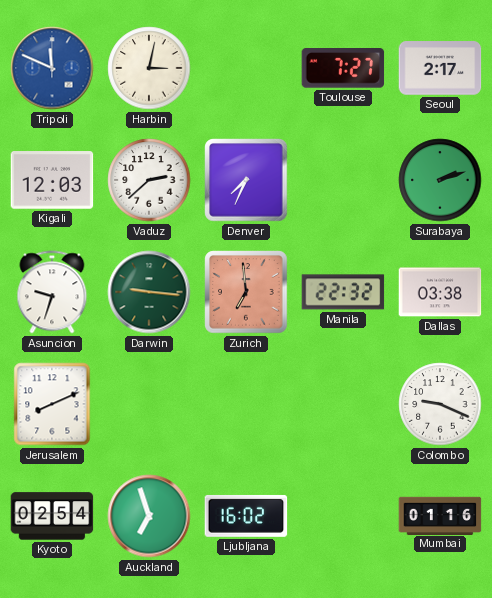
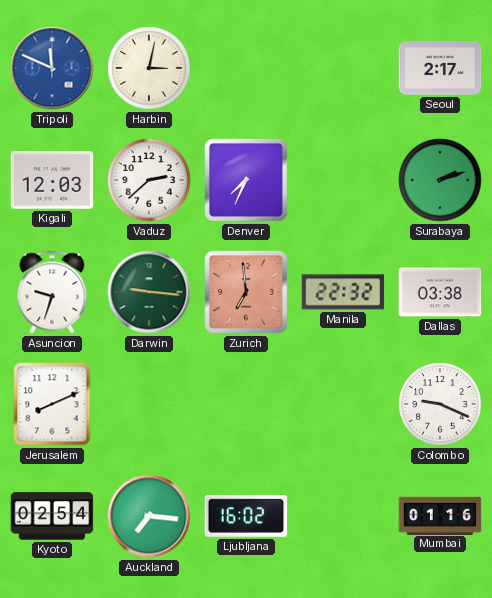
Toulouse: 7:27 -> none (343, 69)
Auckland: 6:57 -> 7:16 (149, 516)
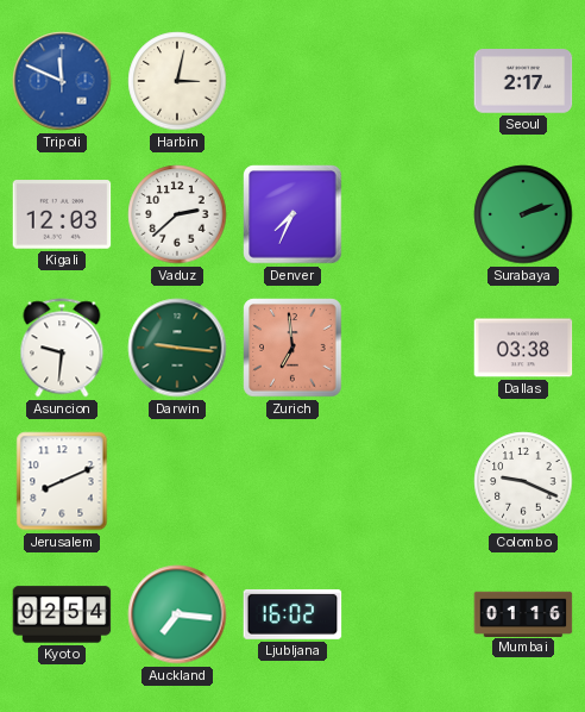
Asuncion: 9:33 -> 9:31 (62, 348)
Manila: 22:32 -> none (343, 292)
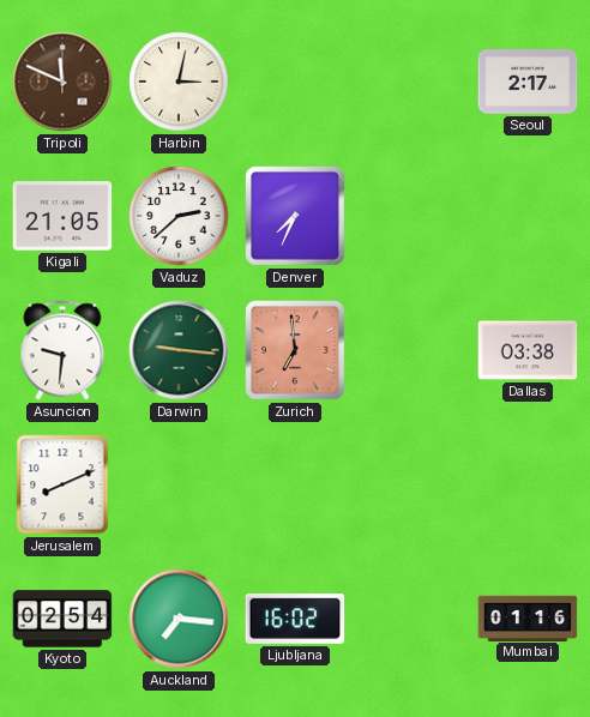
Tripoli dial: blue -> brown (62, 82)
Kigali: 12:03 -> 21:05 (62, 216)
Surabaya: 2:12 -> none (523, 214)
Colombo: 9:19 -> none (523, 481)
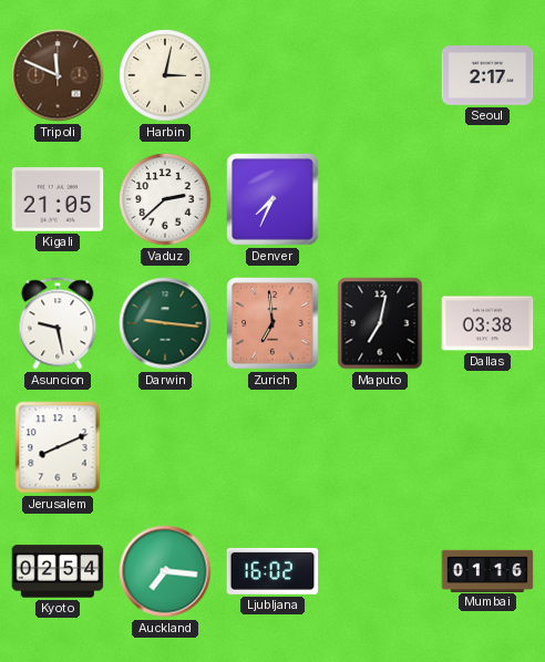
Asuncion: 9:31 -> 9:28 (58, 323)
Maputo: none -> 7:02 (380, 323)
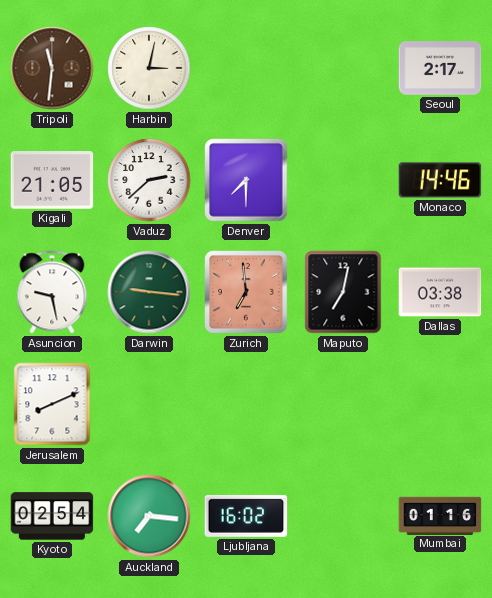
Tripoli: 11:49 -> 11:31 (52, 68)
Denver: 7:34 -> 7:30 (246, 180)
Monaco: none -> 14:46 (440, 180)
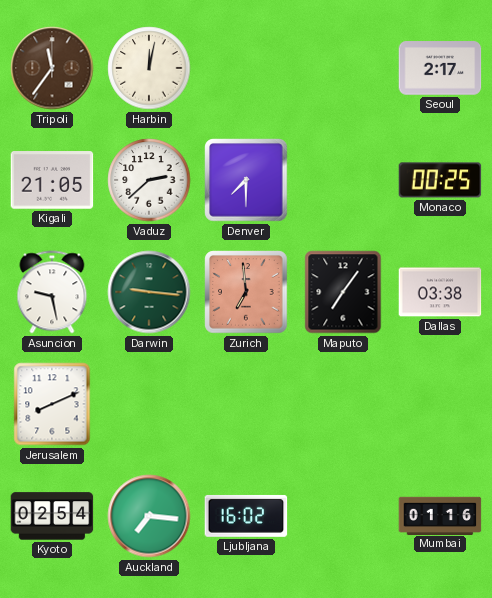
Tripoli: 11:31 -> 11:36 (52, 68)
Harbin: 3:02 -> 12:02 (149, 68)
Monaco: 14:46 -> 00:25 (440, 180)
Maputo: 7:02 -> 7:06 (343, 292)
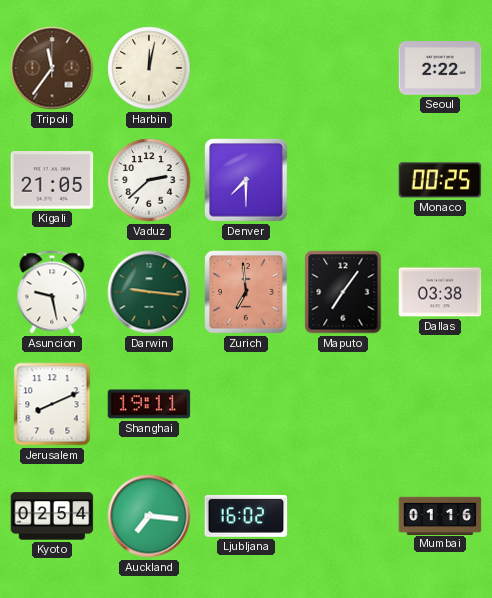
Seoul: 2:17 -> 2:22 (440, 68)
Shanghai: none -> 19:11 (149, 404)
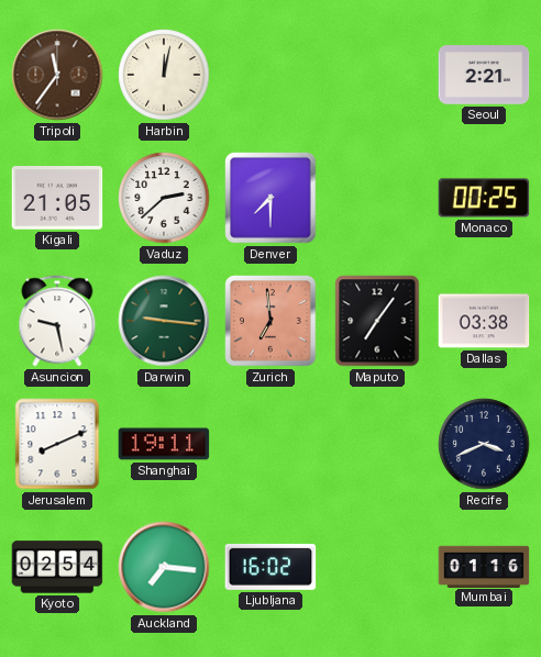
Seoul: 2:22 -> 2:21 (484, 75)
Recife: none -> 3:41 (484, 444)
